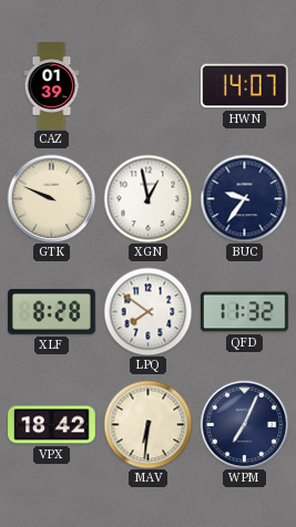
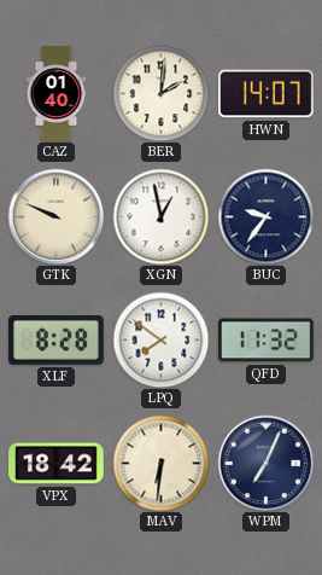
CAZ: 01:39 -> 01:40 (57, 94)
BER: none -> 2:01 (160, 93)
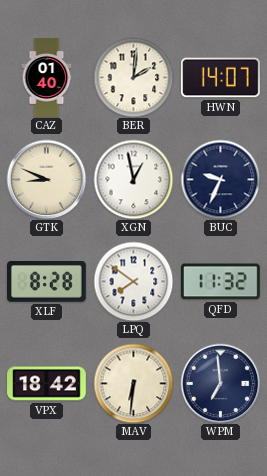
GTK: 9:49 -> 8:49 (46, 179)
BUC: 9:36 -> 9:34 (220, 179)
WPM: 7:04 -> 6:59 (220, 383)
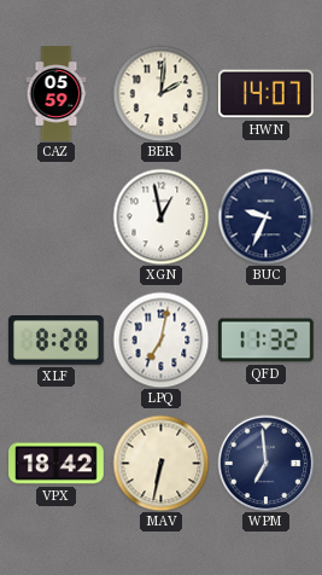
CAZ: 01:40 -> 05:59 (57, 94)
GTK: 8:49 -> none (46, 179)
LPQ: 7:51 -> 7:02 (160, 339)
MAV: 6:31 -> 6:32 (160, 463)
